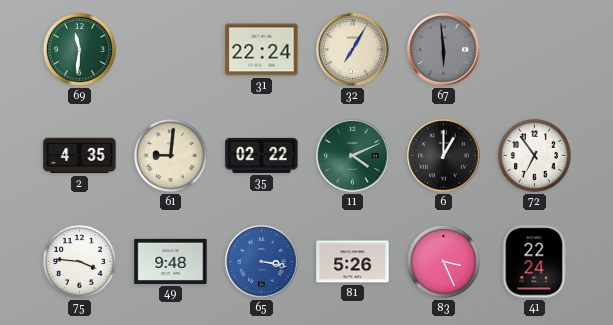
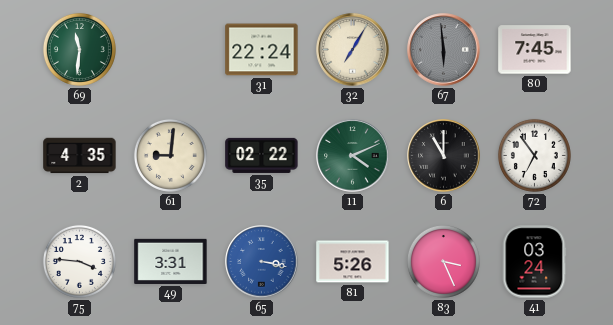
80: none -> 7:45 (535, 50)
6: 1:00 -> 11:00 (444, 156)
49: 9:48 -> 3:31 (171, 261)
41: 22:24 -> 03:24 (534, 262)
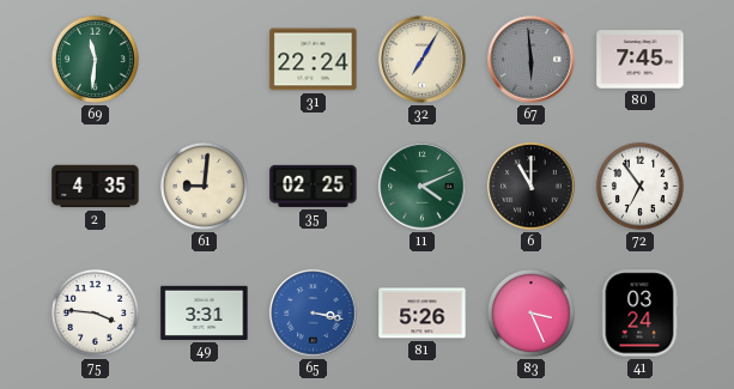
35: 02:22 -> 02:25 (314, 186)
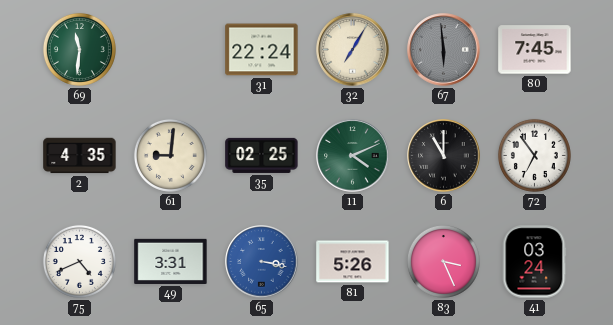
75: 3:46 -> 4:41 (79, 261)
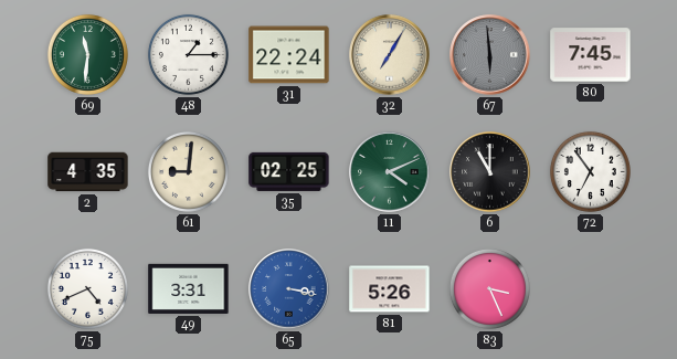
48: none -> 1:15 (188, 54)
41: 03:24 -> none (534, 262)
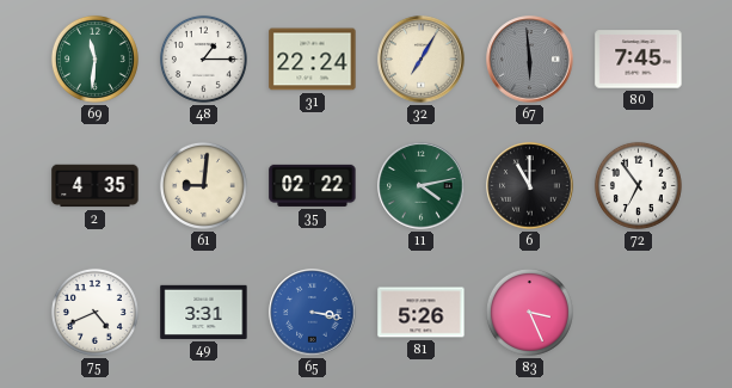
35: 02:25 -> 02:22 (313, 185)
11: 4:11 -> 4:13 (422, 186)
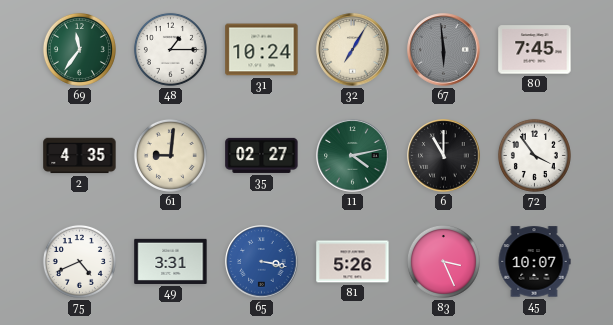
69: 11:31 -> 11:36 (79, 49)
31: 22:24 -> 10:24 (262, 50)
35: 02:22 -> 02:27 (262, 155)
72: 6:54 -> 3:54 (534, 155)
45: none -> 10:07 (534, 262)
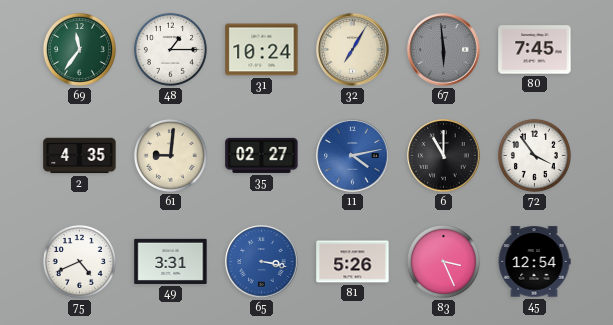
11 dial: green -> blue (353, 156)
45: 10:07 -> 12:54 (534, 262)
